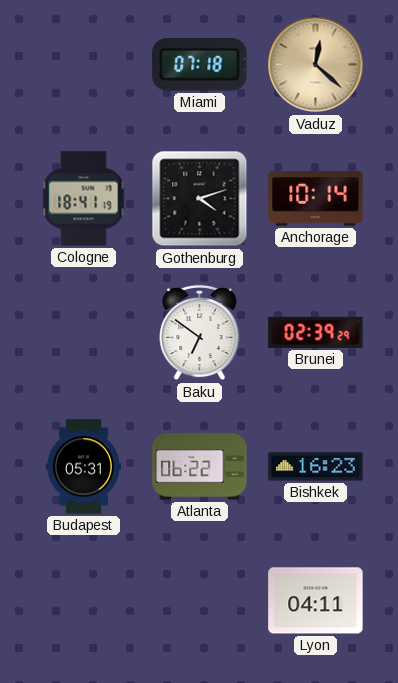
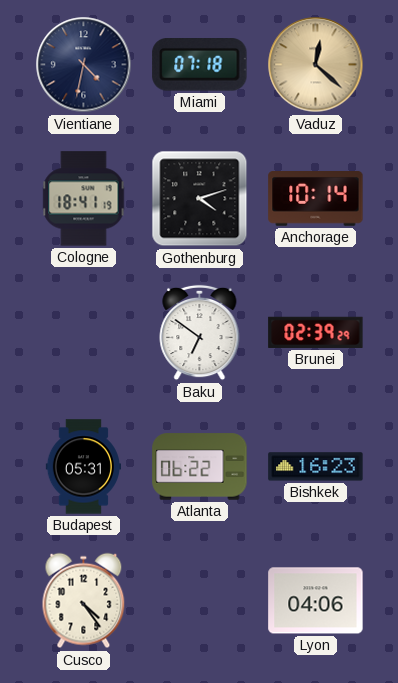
Vientiane: none -> 4:32 (84, 65)
Cusco: none -> 4:24 (84, 601)
Lyon: 04:11 -> 04:06 (316, 601)
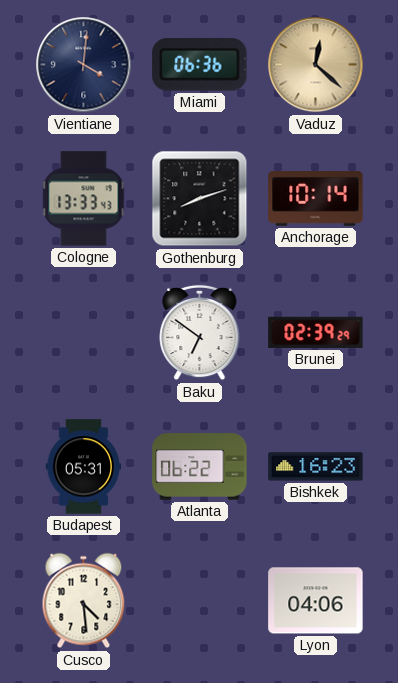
Vientiane: 4:32 -> 4:01 (84, 65)
Miami: 07:18 -> 06:36 (200, 65)
Cologne: 18:41 -> 13:33 (84, 199)
Gothenburg: 4:12 -> 8:12 (200, 199)
Cusco: 4:24 -> 4:29 (84, 601)
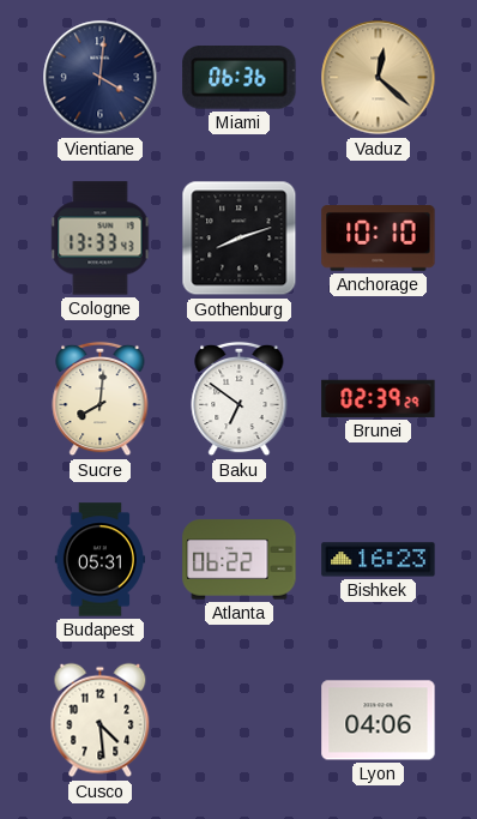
Anchorage: 10:14 -> 10:10 (379, 239)
Sucre: none -> 8:01 (101, 399)
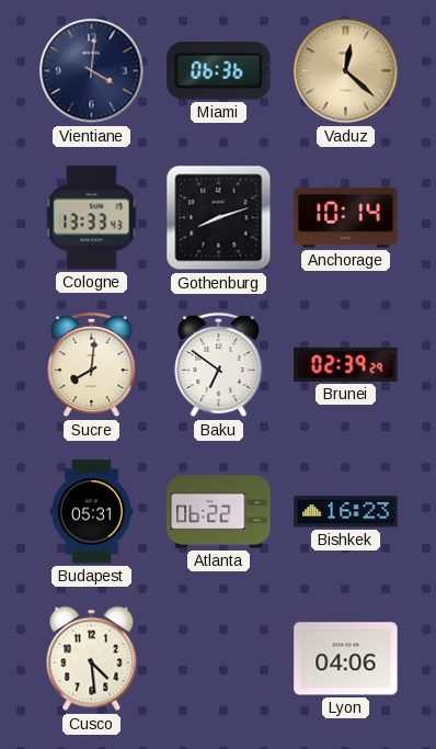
Anchorage: 10:10 -> 10:14 (346, 218)
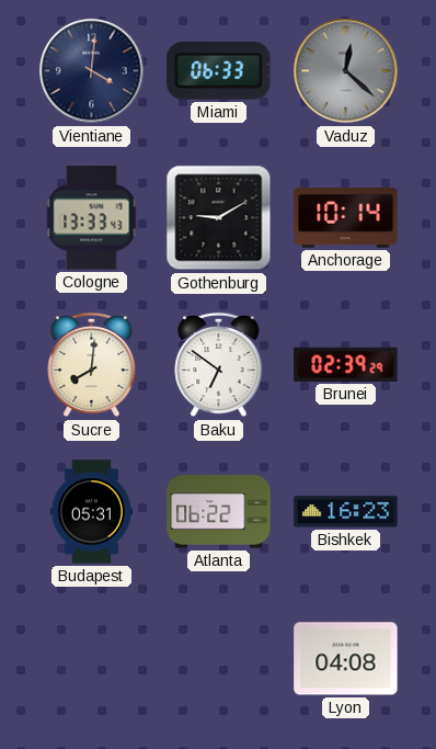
Miami: 06:36 -> 06:33 (219, 71)
Vaduz dial: champagne -> grey (346, 71)
Gothenburg: 8:12 -> 9:10 (219, 218)
Cusco: 4:29 -> none (92, 659)
Lyon: 04:06 -> 04:08 (346, 659)
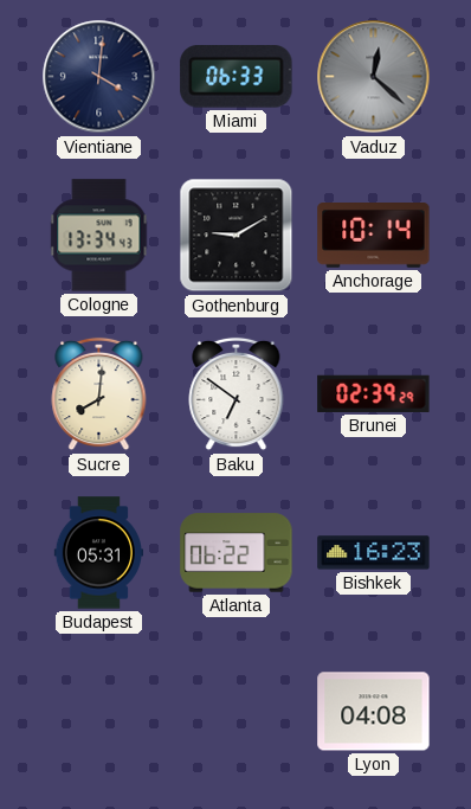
Cologne: 13:33 -> 13:34 (99, 236)
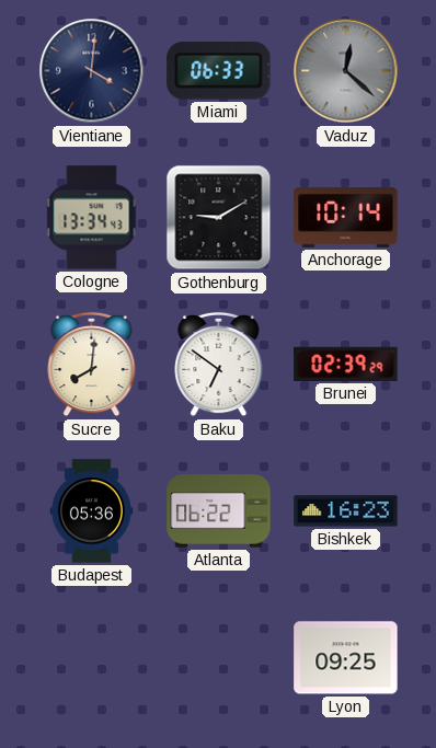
Budapest: 05:31 -> 05:36 (91, 511)
Lyon: 04:08 -> 09:25 (346, 658)
